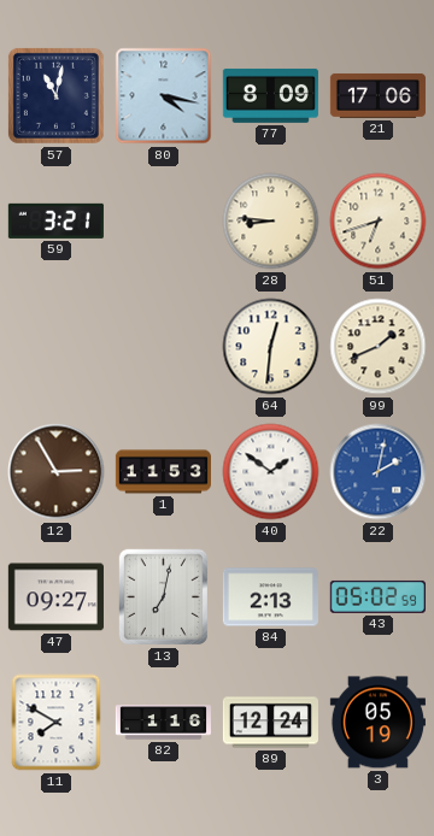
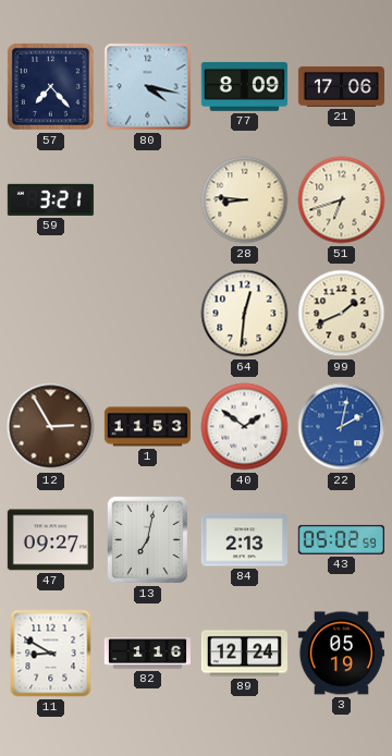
57: 11:02 -> 7:23 (50, 86)
11: 7:50 -> 8:50 (51, 654)
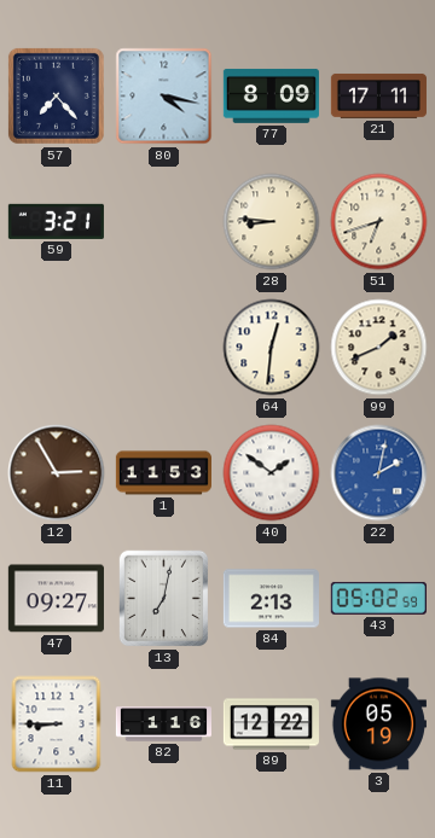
21: 17:06 -> 17:11 (378, 95)
11: 8:50 -> 8:45 (57, 724)
89: 12:24 -> 12:22 (271, 724)
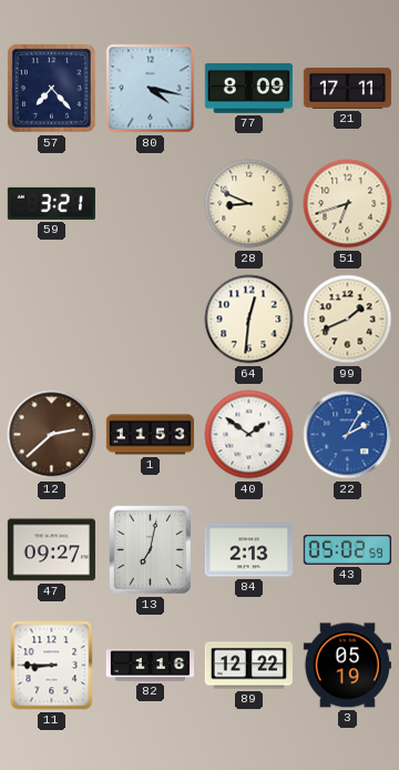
28: 8:46 -> 8:49 (249, 204)
12: 2:55 -> 2:38 (52, 435)
22: 2:02 -> 2:05 (348, 435)
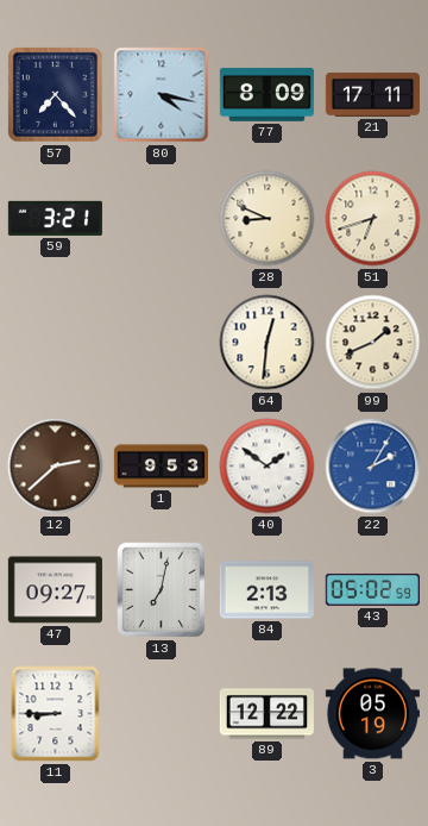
1: 11:53 -> 9:53 (160, 467)
82: 1:16 -> none (150, 666)
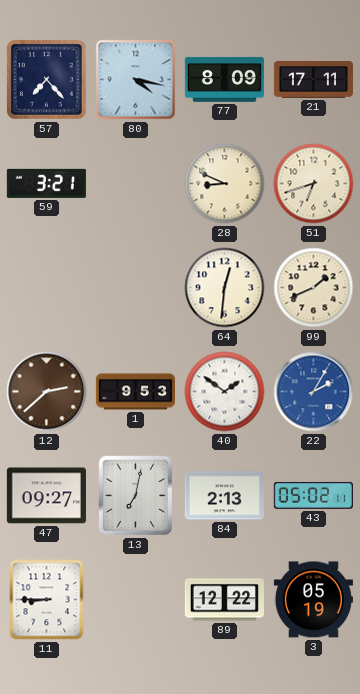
43: 05:02:59 -> 05:02:11 (313, 495)
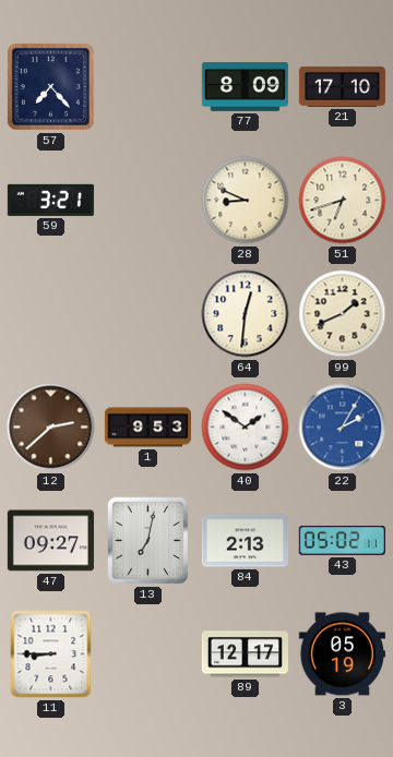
80: 4:17 -> none (136, 80)
21: 17:11 -> 17:10 (342, 86)
89: 12:22 -> 12:17 (245, 654)
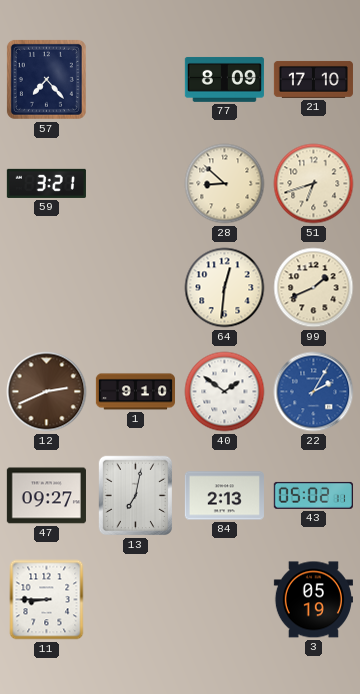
28: 8:49 -> 8:52 (225, 184)
12: 2:38 -> 2:41 (47, 392)
1: 9:53 -> 9:10 (135, 392)
89: 12:17 -> none (245, 654)
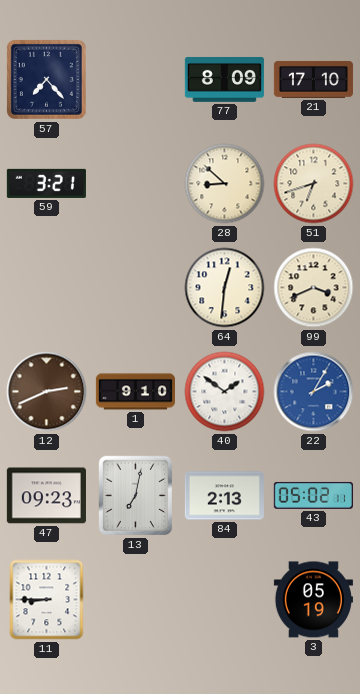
99: 1:41 -> 3:41 (314, 288)
47: 09:27 -> 09:23 (46, 496)
